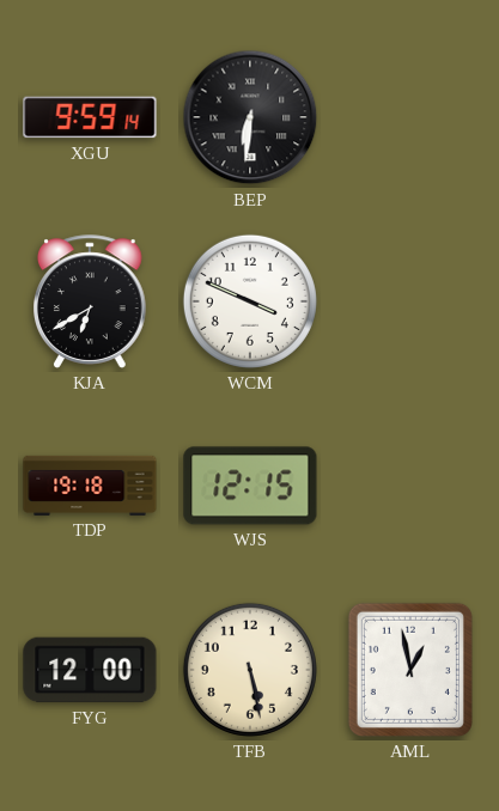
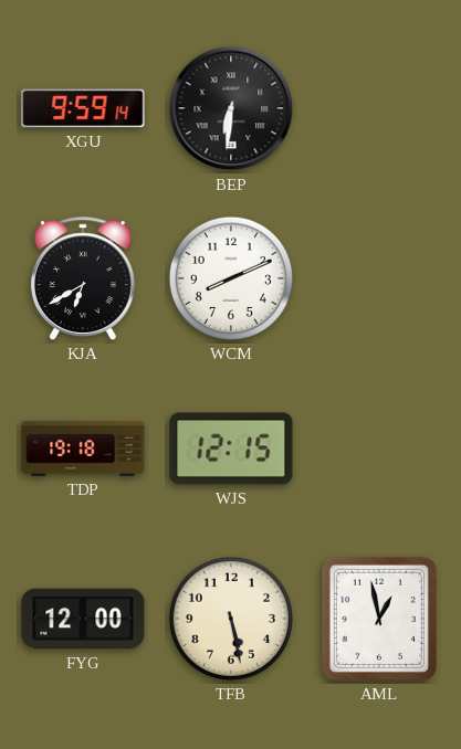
WCM: 3:49 -> 8:11 (231, 278)
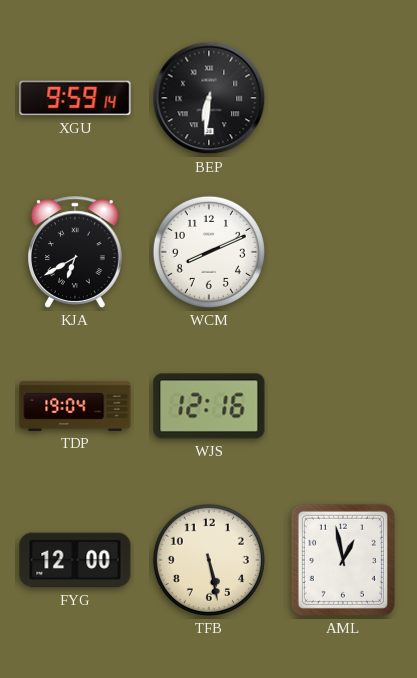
TDP: 19:18 -> 19:04 (75, 406)
WJS: 12:15 -> 12:16 (209, 406)
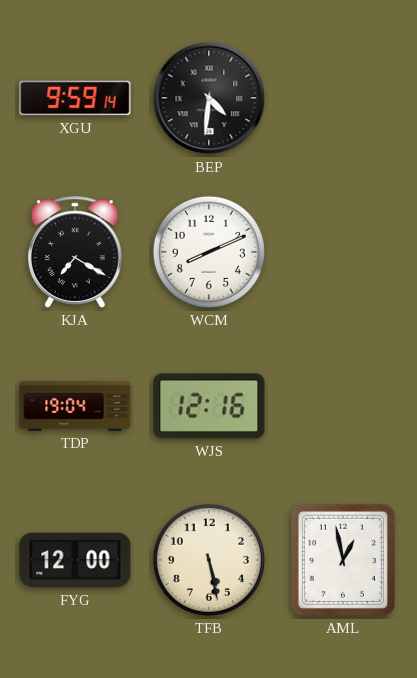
BEP: 6:31 -> 4:31 (209, 98)
KJA: 6:40 -> 7:20 (76, 252)
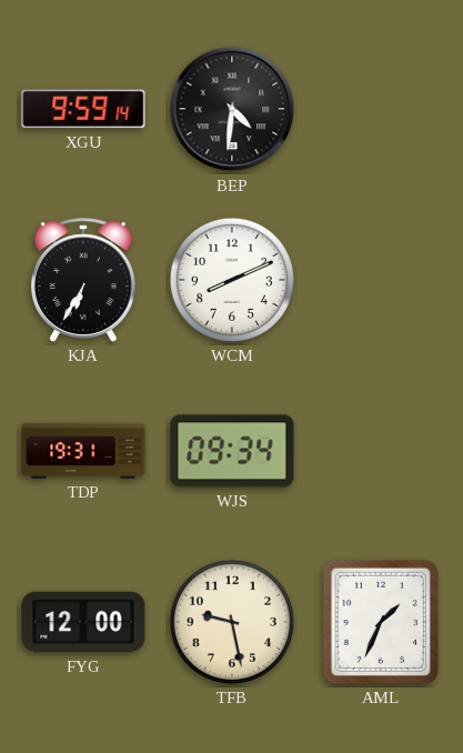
KJA: 7:20 -> 6:35 (84, 280)
TDP: 19:04 -> 19:31 (83, 451)
WJS: 12:16 -> 09:34 (232, 451)
TFB: 5:28 -> 9:28 (232, 622)
AML: 12:58 -> 1:34 (381, 622)
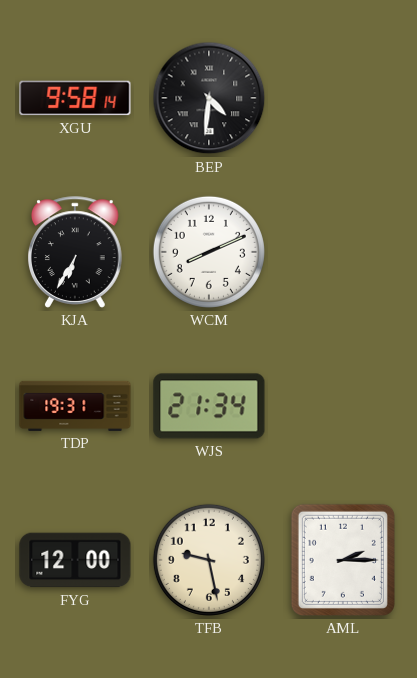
XGU: 9:59 -> 9:58 (75, 98)
WJS: 09:34 -> 21:34 (209, 406)
AML: 1:34 -> 2:15 (343, 560)
